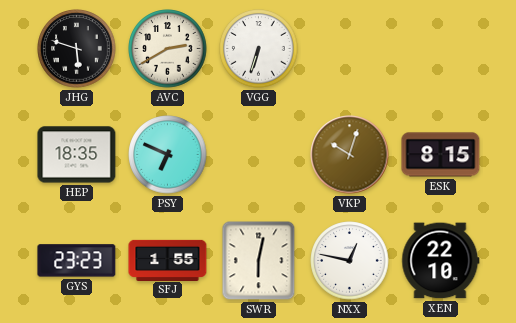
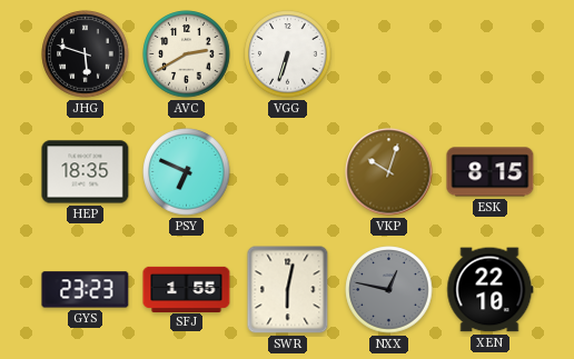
NXX dial: white -> grey (389, 290)
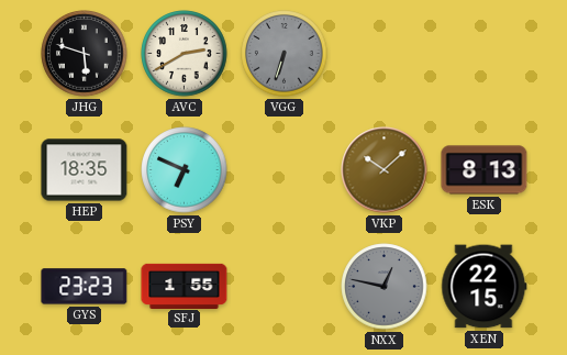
VGG dial: white -> grey (285, 54)
VKP: 10:03 -> 10:08 (385, 170)
ESK: 8:15 -> 8:13 (485, 170)
SWR: 6:02 -> none (288, 290)
XEN: 22:10 -> 22:15 (485, 287)
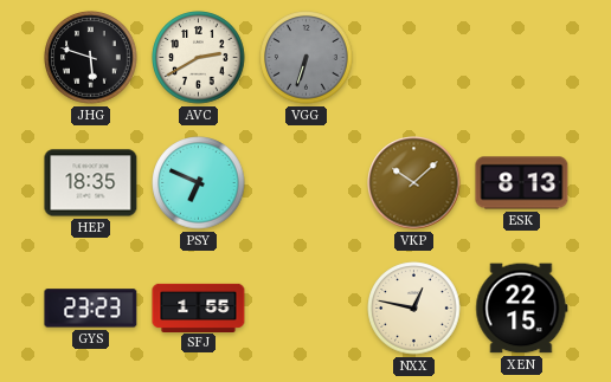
NXX dial: grey -> cream (414, 309)
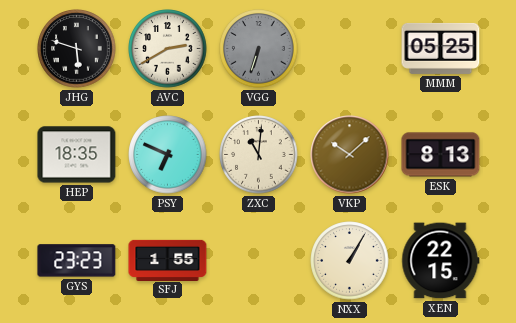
MMM: none -> 05:25 (441, 48)
ZXC: none -> 11:01 (259, 155)
NXX: 12:47 -> 1:05 (350, 261)
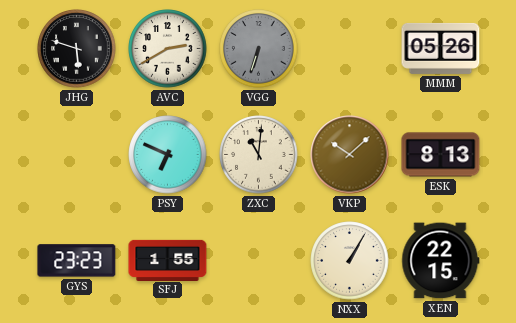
MMM: 05:25 -> 05:26 (441, 48)
HEP: 18:35 -> none (77, 155)
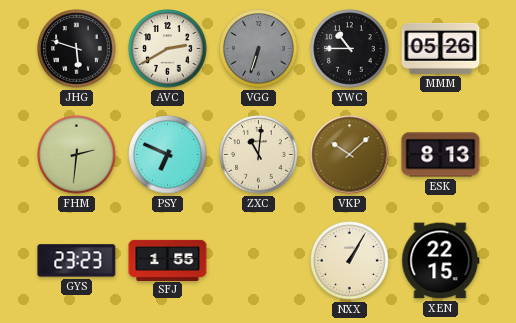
YWC: none -> 10:45 (350, 49)
FHM: none -> 2:31 (77, 155)
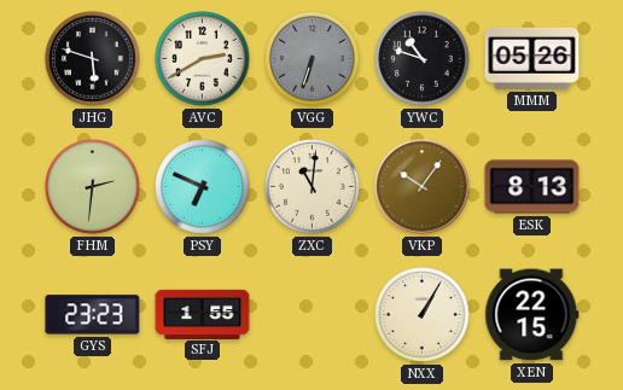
YWC: 10:45 -> 10:48 (423, 59)
VKP: 10:08 -> 10:06 (423, 187)
